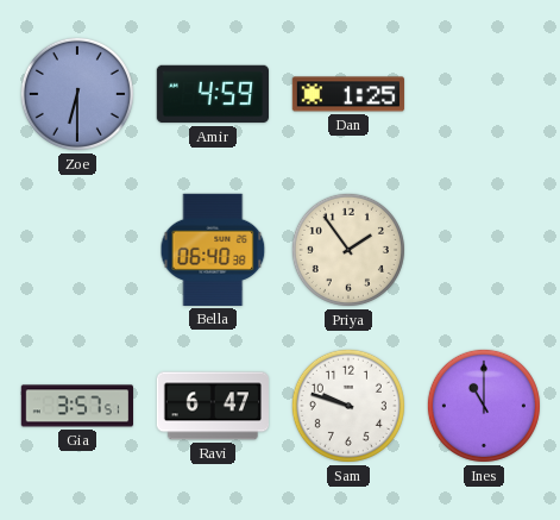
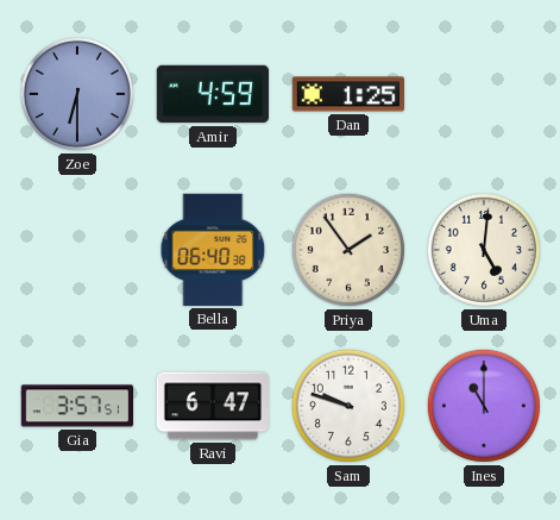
Uma: none -> 5:01 (484, 250)
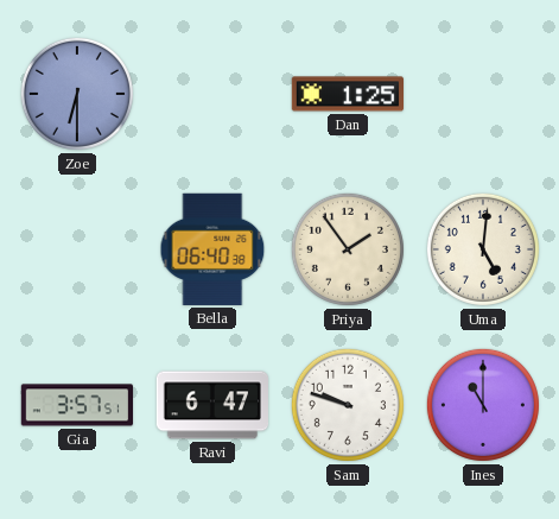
Amir: 4:59 -> none (212, 94)
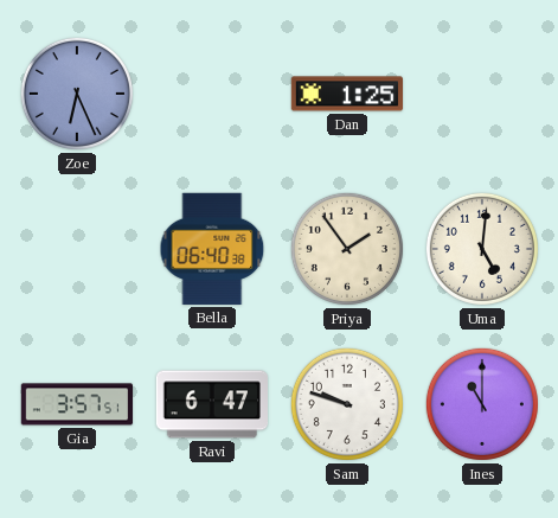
Zoe: 6:30 -> 6:26 (77, 94)
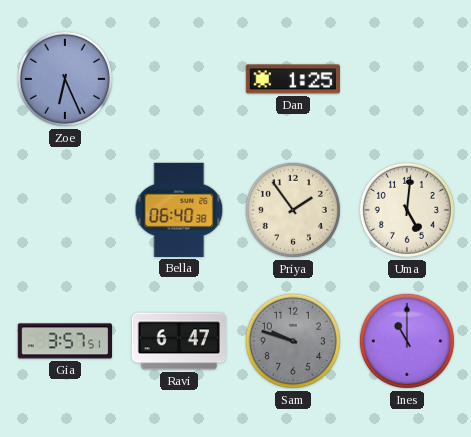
Sam dial: white -> grey (293, 341)
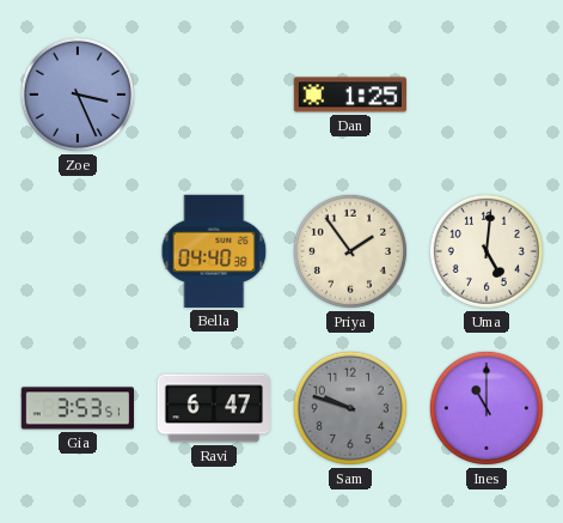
Zoe: 6:26 -> 3:26 (78, 95)
Bella: 06:40 -> 04:40 (214, 251)
Gia: 3:57 -> 3:53 (77, 408)
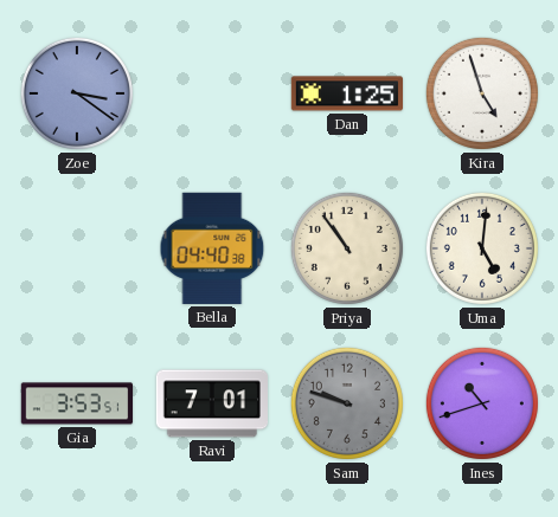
Zoe: 3:26 -> 3:21 (77, 93)
Kira: none -> 4:57 (482, 93)
Priya: 1:54 -> 10:54 (347, 248)
Ravi: 6:47 -> 7:01 (211, 403)
Ines: 11:00 -> 10:42 (482, 403)
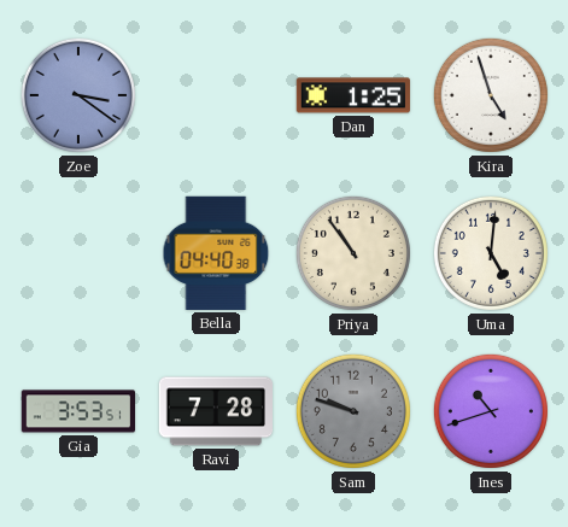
Ravi: 7:01 -> 7:28 (215, 411)
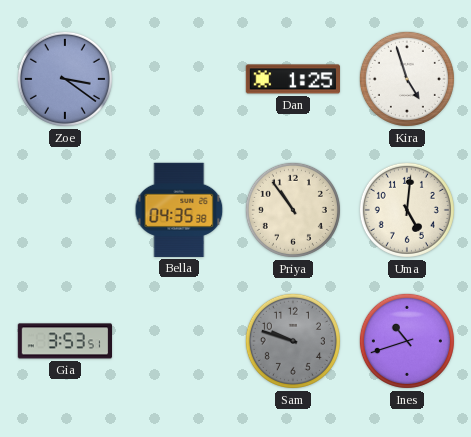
Bella: 04:40 -> 04:35 (179, 210)
Ravi: 7:28 -> none (215, 411)
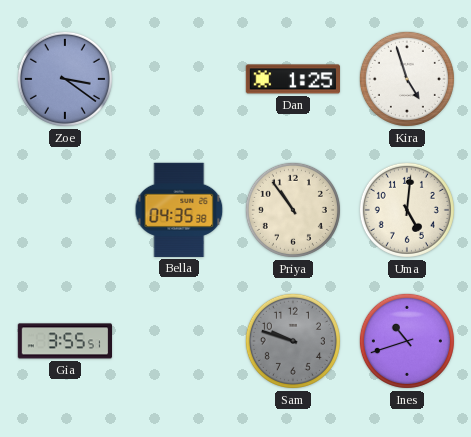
Gia: 3:53 -> 3:55 (64, 341)
